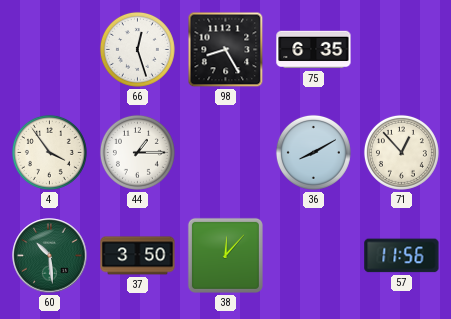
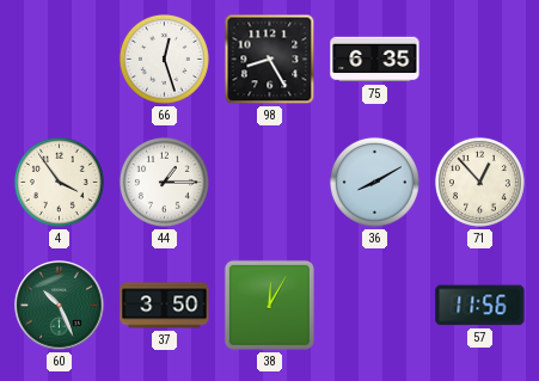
60: 10:29 -> 10:26 (60, 306)
38: 12:07 -> 12:05 (269, 305)
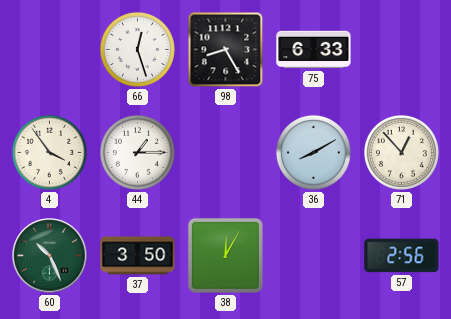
75: 6:35 -> 6:33 (314, 50)
57: 11:56 -> 2:56 (402, 256)
